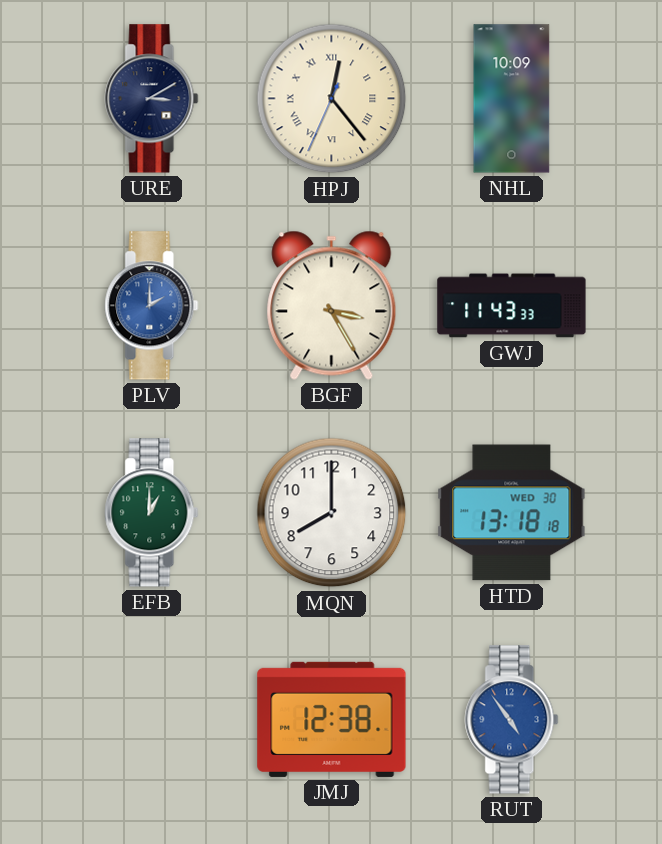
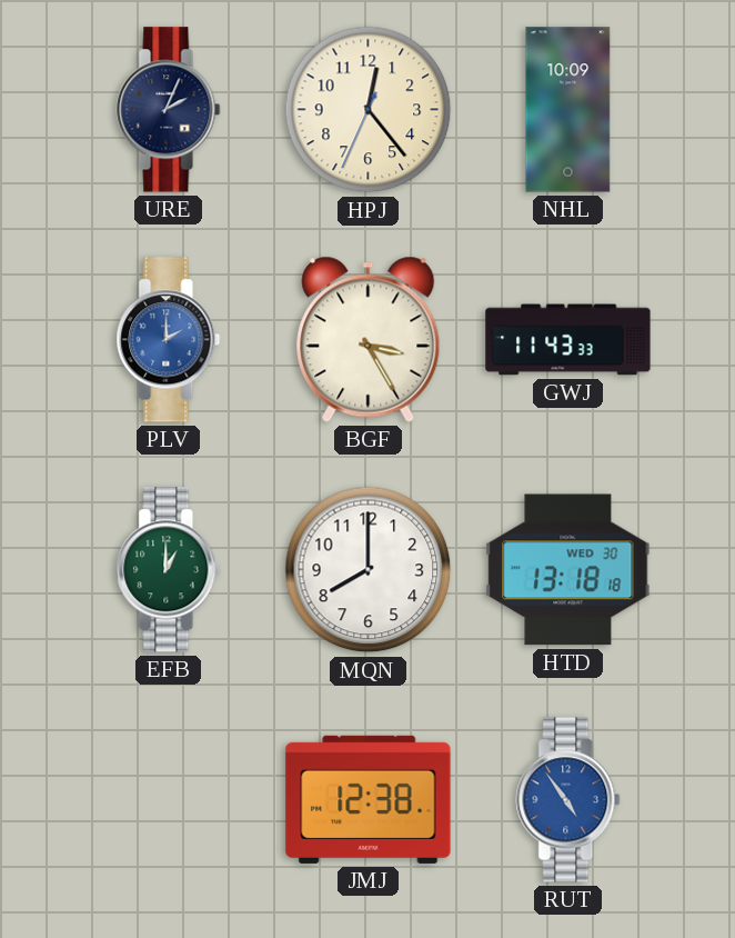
URE: 3:10 -> 2:04 (169, 110)
HPJ numerals: Roman -> Arabic (369, 110)
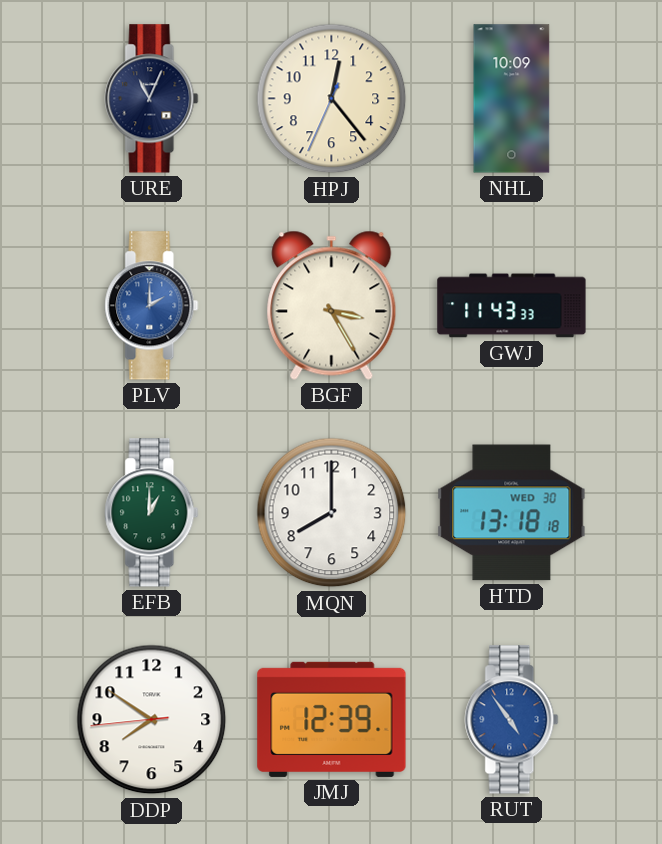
URE: 2:04 -> 11:04 (152, 99)
DDP: none -> 7:50 (152, 720)
JMJ: 12:38 -> 12:39 (332, 719)
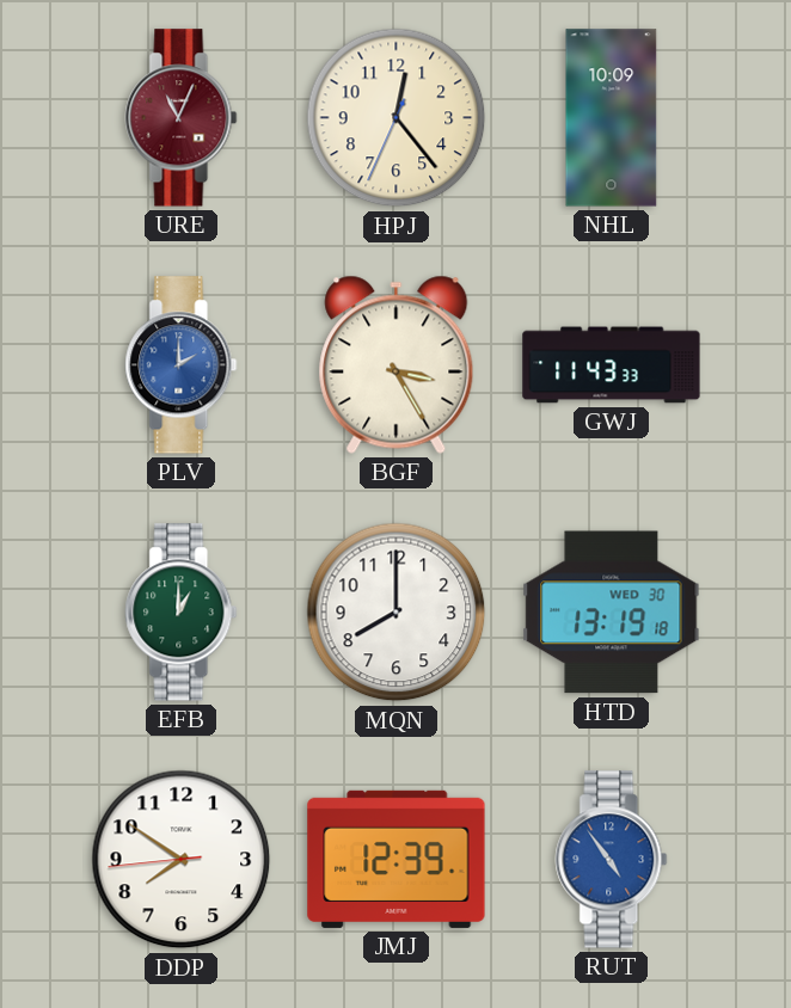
URE dial: navy -> burgundy (182, 118)
HTD: 13:18 -> 13:19 (612, 613)
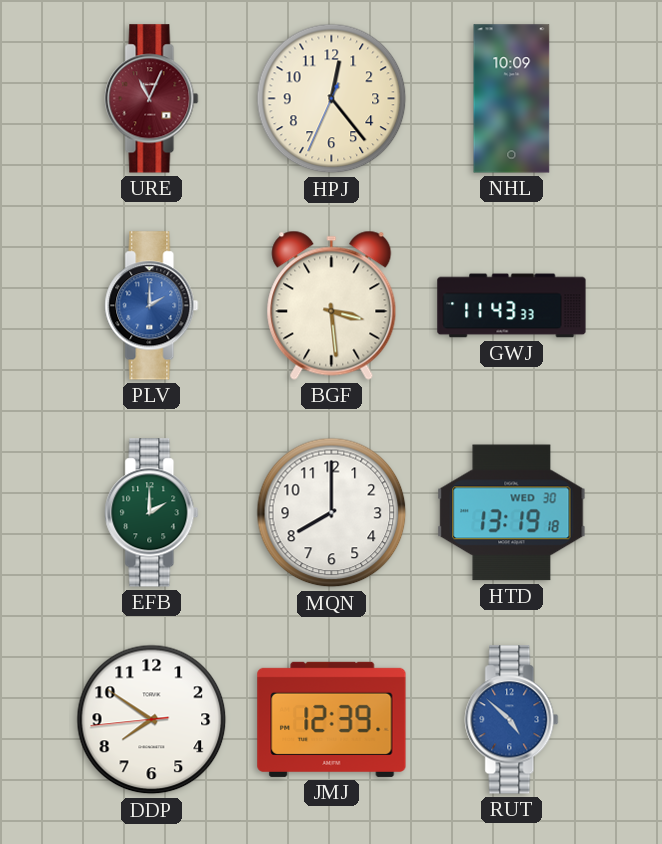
BGF: 3:25 -> 3:29 (332, 305)
EFB: 1:00 -> 2:00 (152, 513)
RUT: 4:54 -> 4:52 (512, 720)
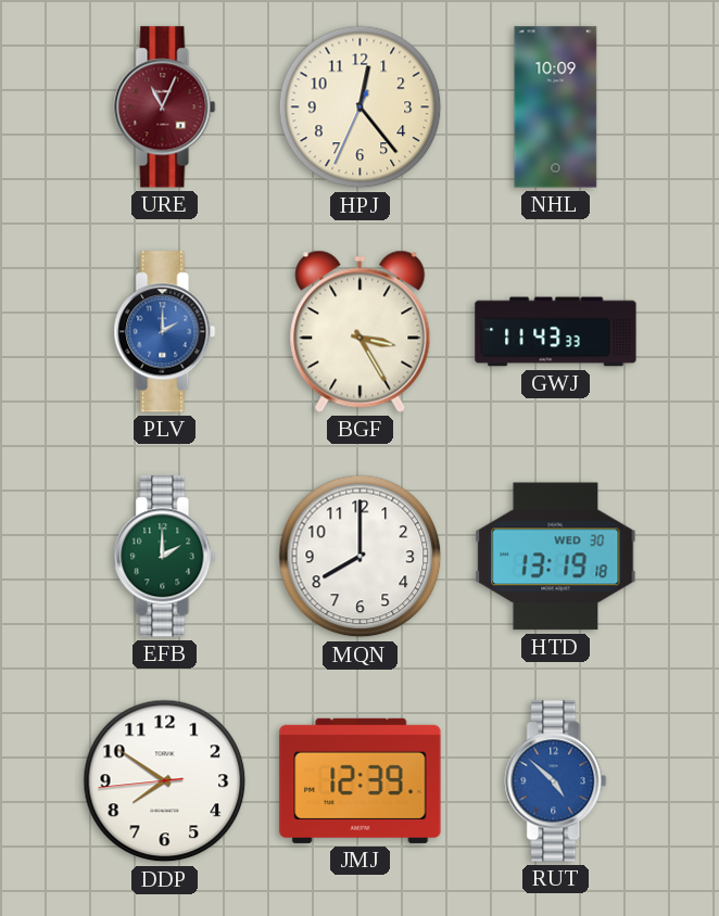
BGF: 3:29 -> 3:25 (361, 331)
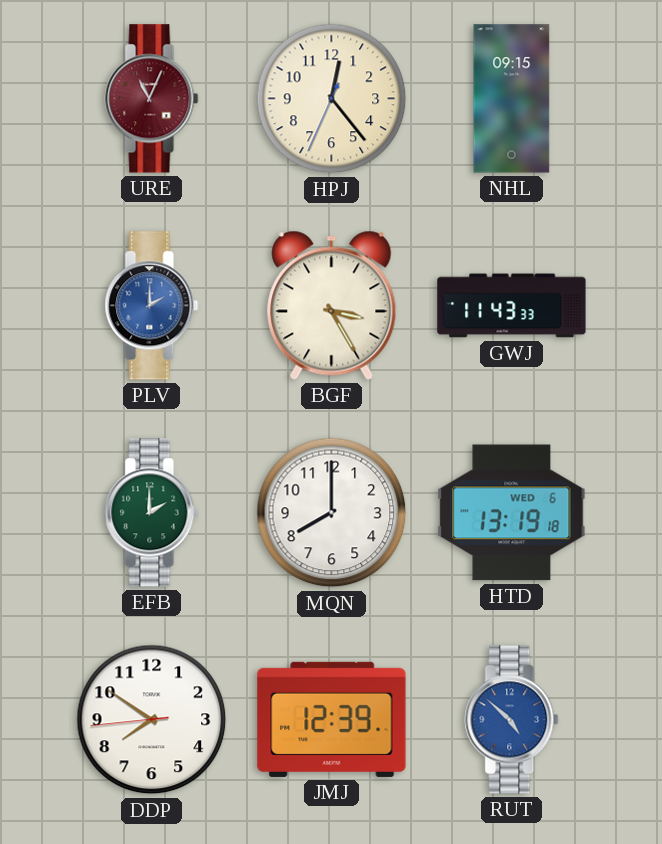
NHL: 10:09 -> 09:15 (512, 99)
HTD date: WED 30 -> WED 6 (512, 513)
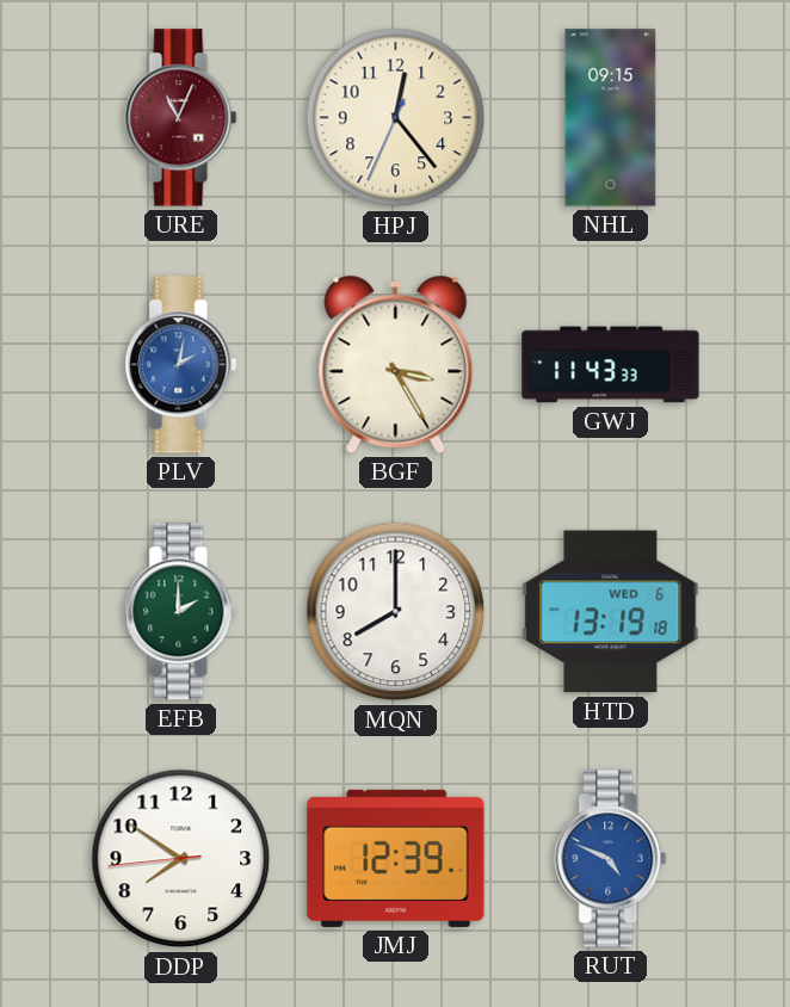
PLV: 2:00 -> 2:02 (181, 365)
RUT: 4:52 -> 4:49 (611, 859)
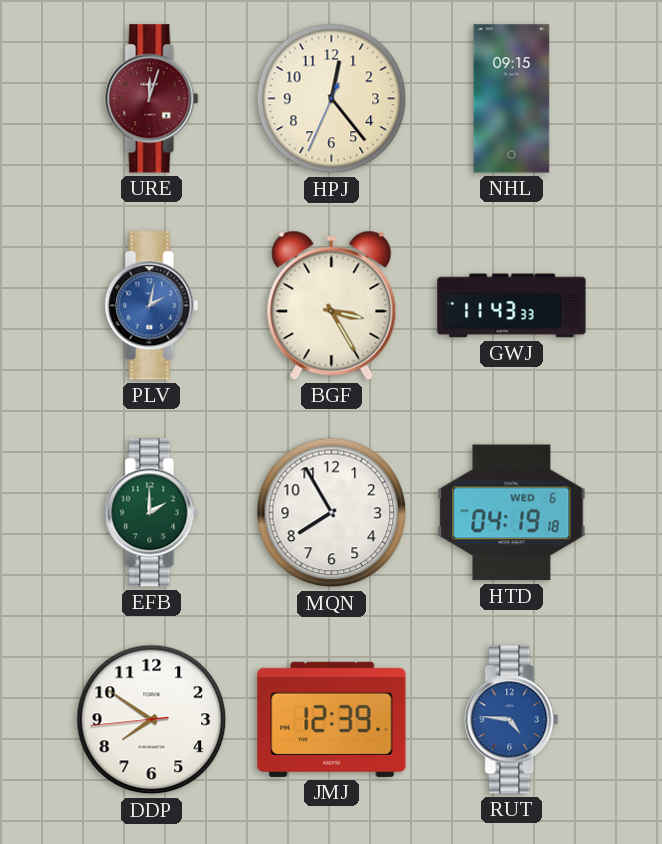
URE: 11:04 -> 12:03 (152, 99)
MQN: 8:00 -> 7:55 (332, 513)
HTD: 13:19 -> 04:19 (512, 513)
RUT: 4:49 -> 4:46 (512, 720)
